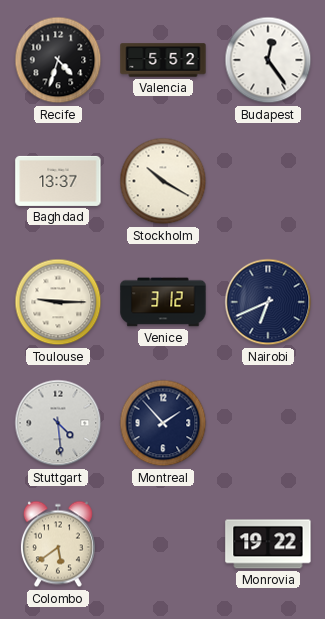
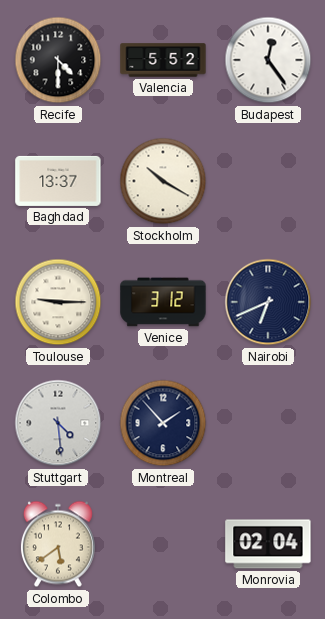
Recife: 4:33 -> 4:30 (58, 60)
Monrovia: 19:22 -> 02:04 (268, 544)
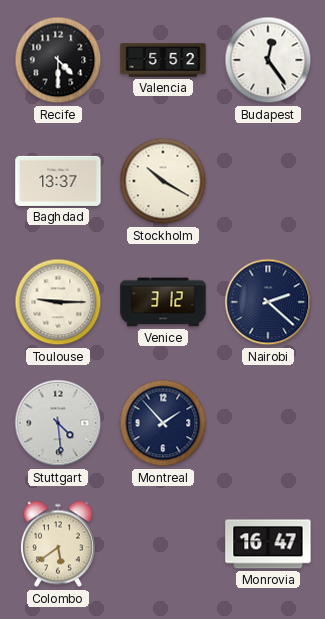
Nairobi: 6:41 -> 2:22 (268, 302)
Monrovia: 02:04 -> 16:47 (268, 544)
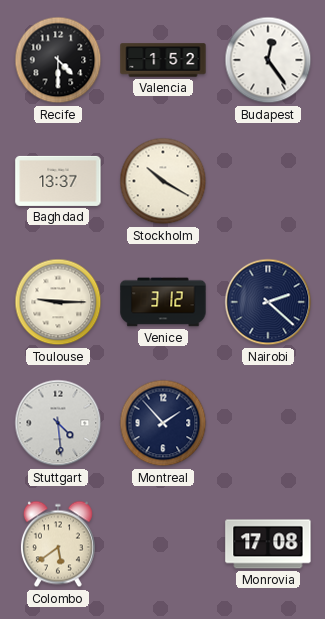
Valencia: 5:52 -> 1:52 (163, 60)
Monrovia: 16:47 -> 17:08 (268, 544)
